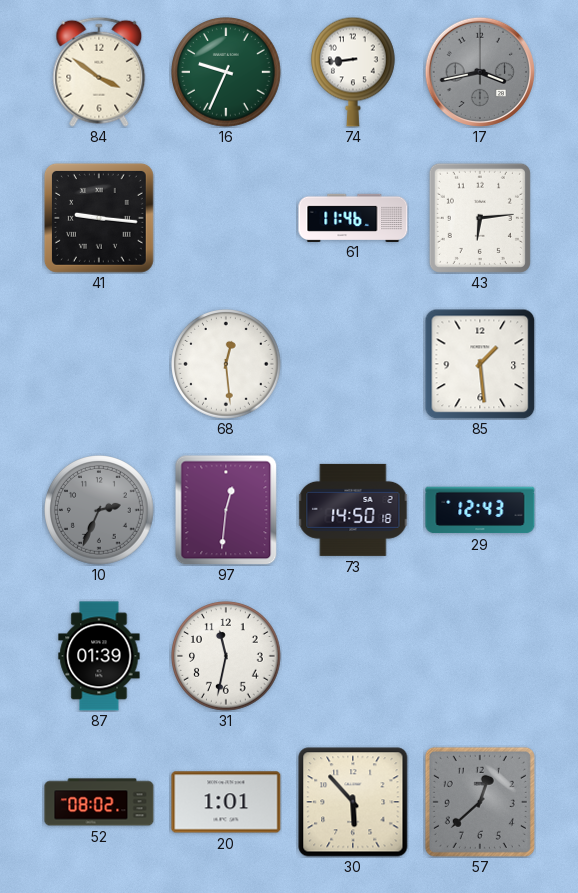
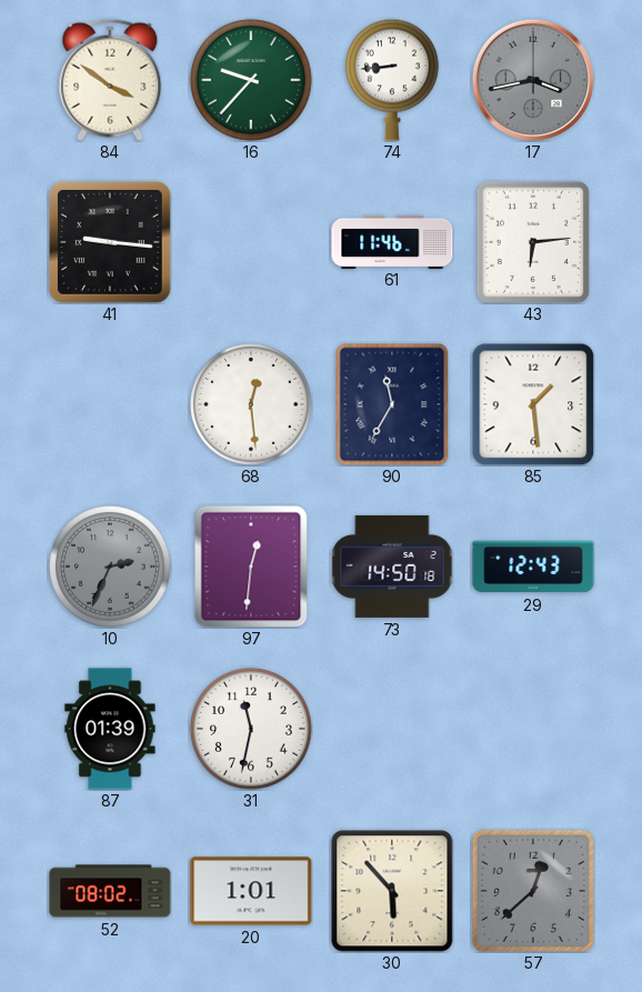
16: 9:34 -> 9:37 (252, 81)
90: none -> 11:35 (392, 404)
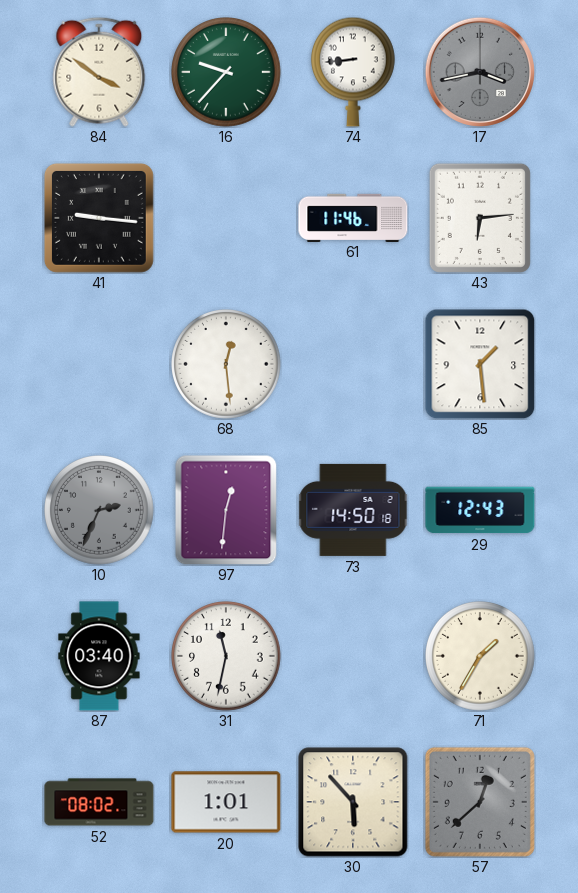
90: 11:35 -> none (392, 404)
87: 01:39 -> 03:40 (99, 656)
71: none -> 1:35 (481, 657)
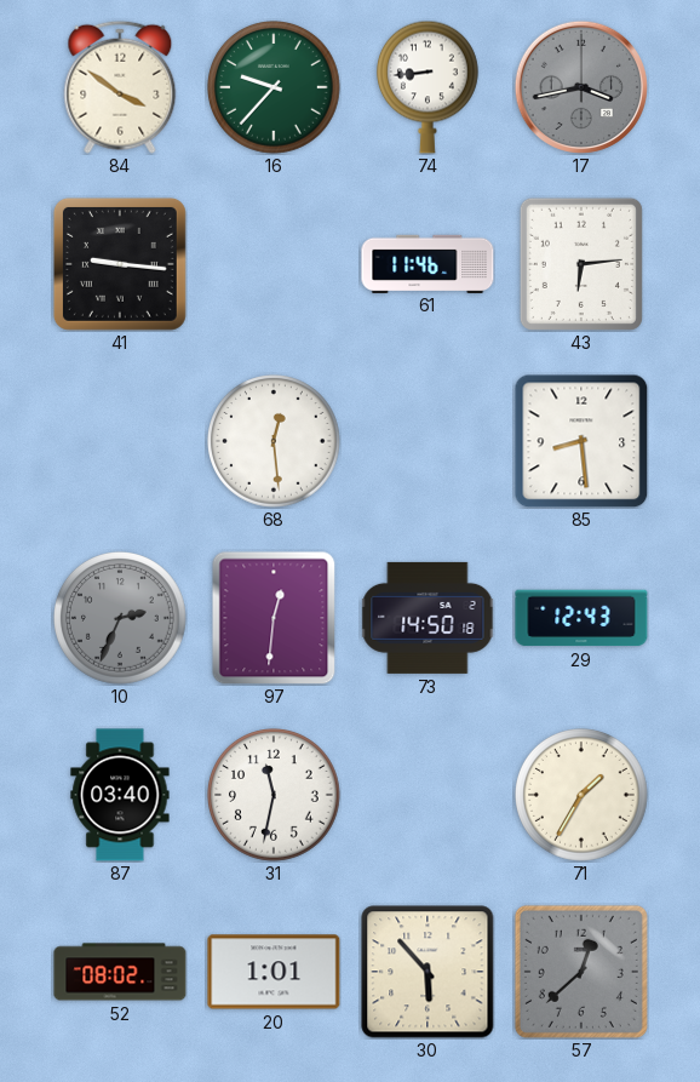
85: 1:29 -> 8:29 (581, 441)
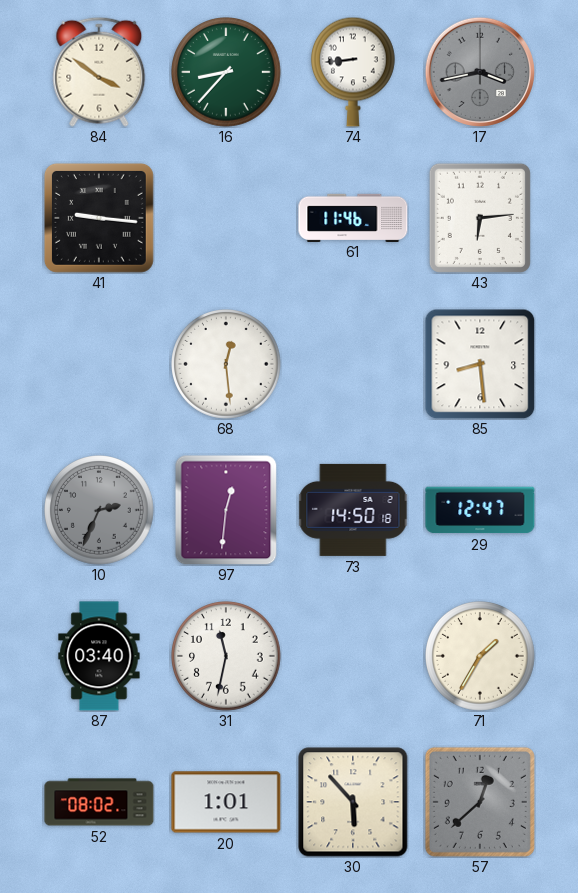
16: 9:37 -> 8:37 (227, 73)
29: 12:43 -> 12:47 (480, 510)
